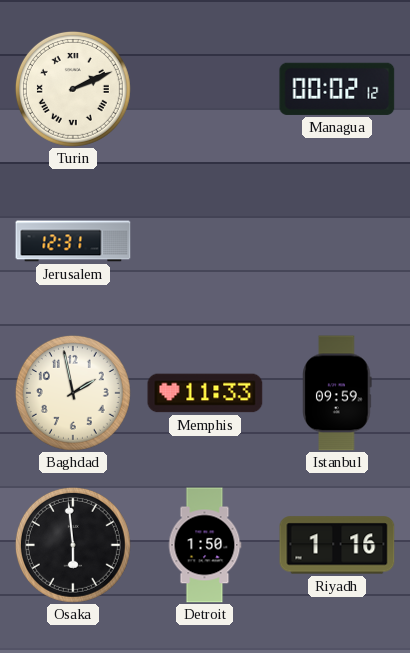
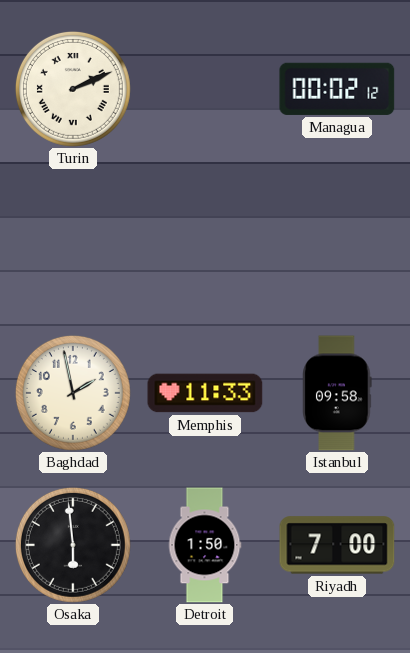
Jerusalem: 12:31 -> none (73, 241)
Istanbul: 09:59 -> 09:58 (337, 393)
Riyadh: 1:16 -> 7:00 (337, 545)
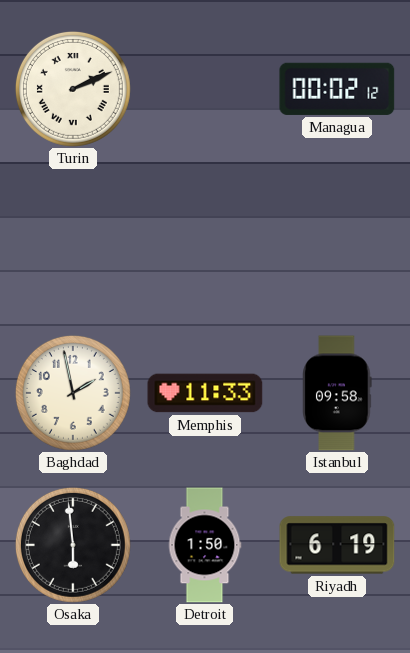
Riyadh: 7:00 -> 6:19 (337, 545)
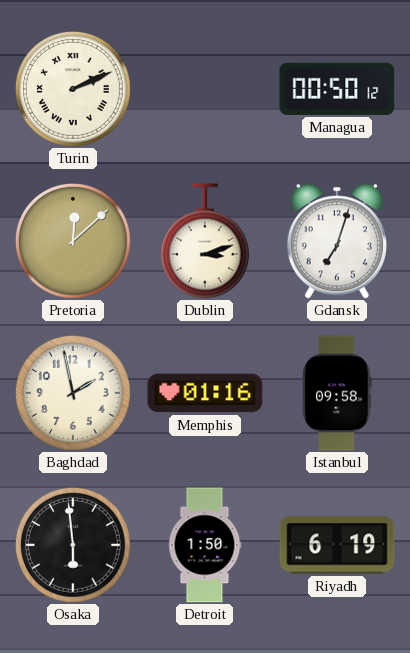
Managua: 00:02 -> 00:50 (337, 89)
Pretoria: none -> 12:08 (73, 241)
Dublin: none -> 3:12 (205, 241)
Gdansk: none -> 7:03 (337, 241)
Memphis: 11:33 -> 01:16 (205, 393)
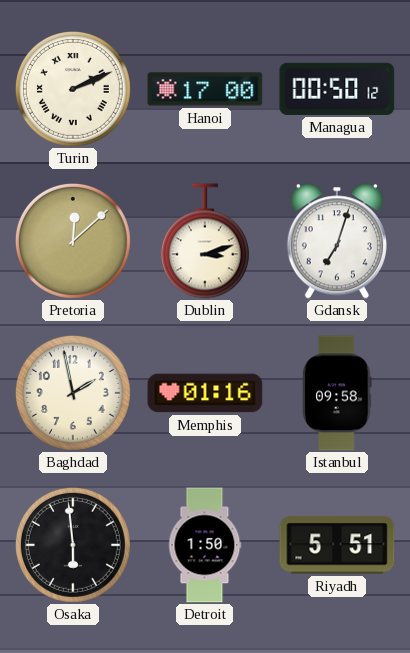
Hanoi: none -> 17:00 (205, 89)
Riyadh: 6:19 -> 5:51 (337, 545)
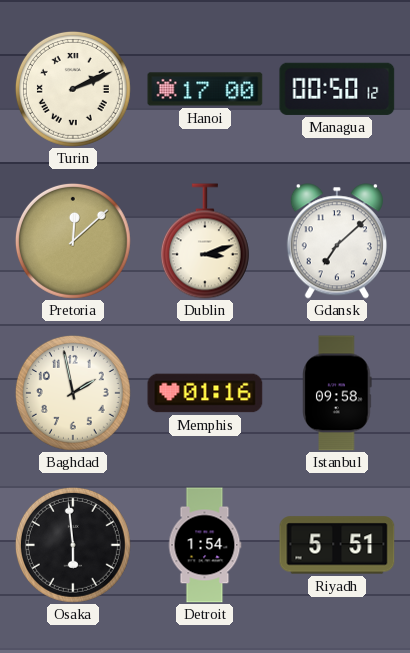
Gdansk: 7:03 -> 7:08 (337, 241)
Detroit: 1:50 -> 1:54 (205, 545)
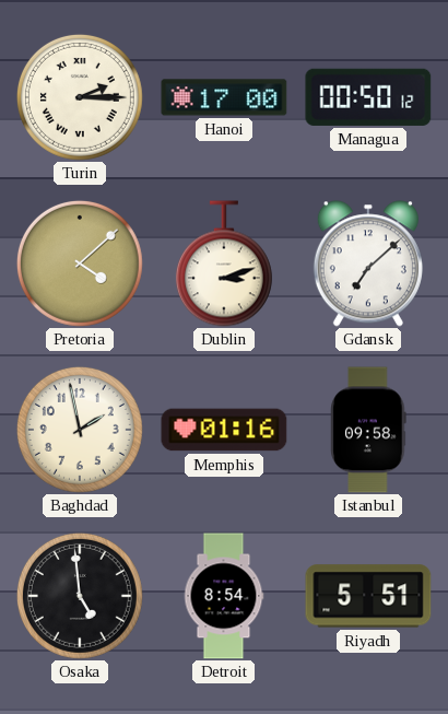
Turin: 2:11 -> 2:15 (80, 97)
Pretoria: 12:08 -> 4:08 (80, 264)
Osaka: 5:59 -> 4:59 (80, 596)
Detroit: 1:54 -> 8:54 (224, 596)
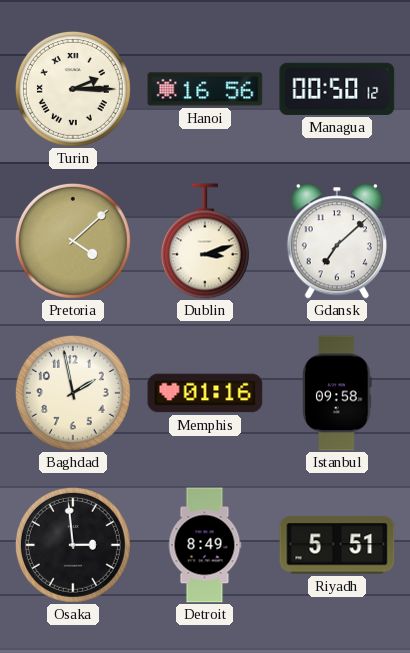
Hanoi: 17:00 -> 16:56 (205, 89)
Osaka: 4:59 -> 2:59 (73, 545)
Detroit: 8:54 -> 8:49 (205, 545)
